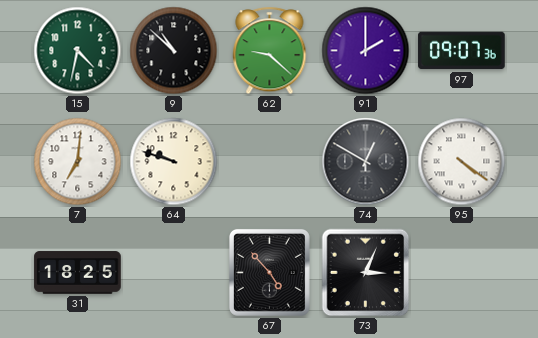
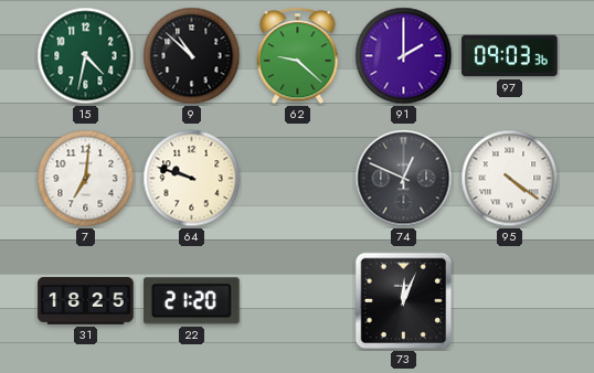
97: 09:07 -> 09:03 (510, 56)
74: 12:50 -> 12:49 (404, 179)
22: none -> 21:20 (192, 301)
67: 4:53 -> none (269, 272)
73: 3:04 -> 12:04 (404, 301)
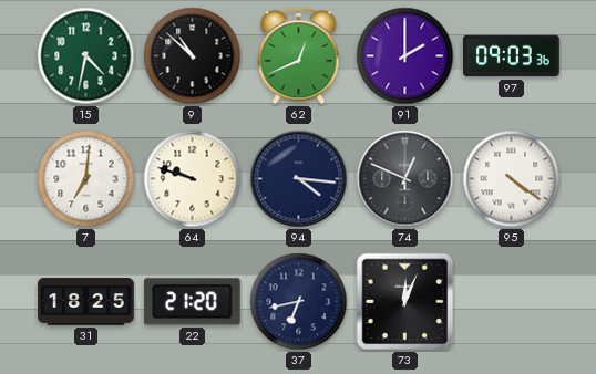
62: 9:22 -> 12:41 (299, 56)
94: none -> 4:16 (299, 179)
37: none -> 6:43 (299, 302)
